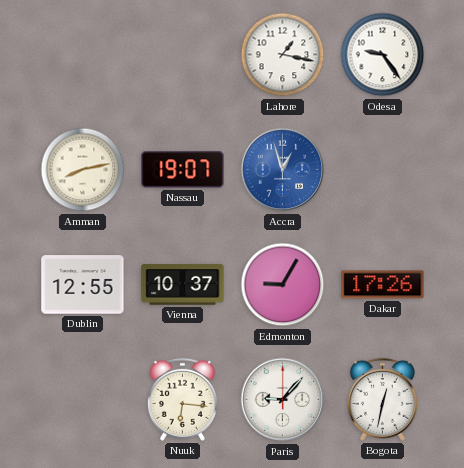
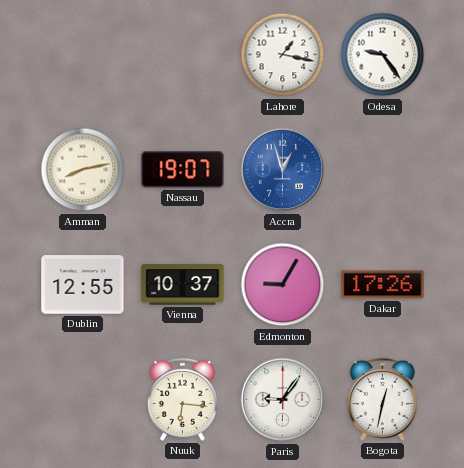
Paris: 9:07 -> 9:06 (283, 400)
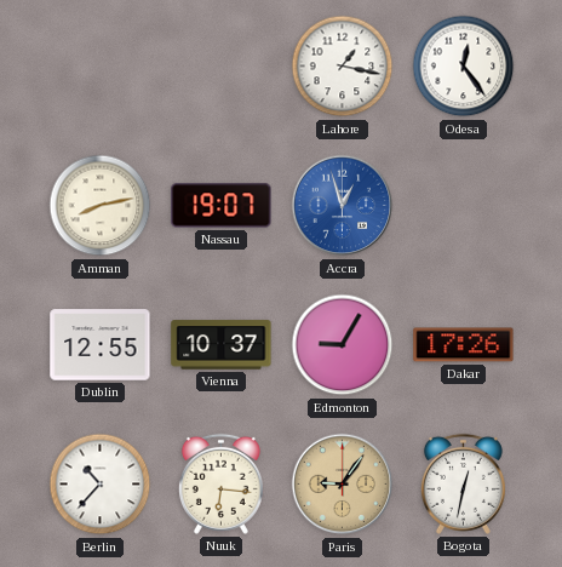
Odesa: 9:24 -> 12:24 (464, 67)
Berlin: none -> 10:37 (101, 485)
Paris dial: white -> champagne (343, 485)
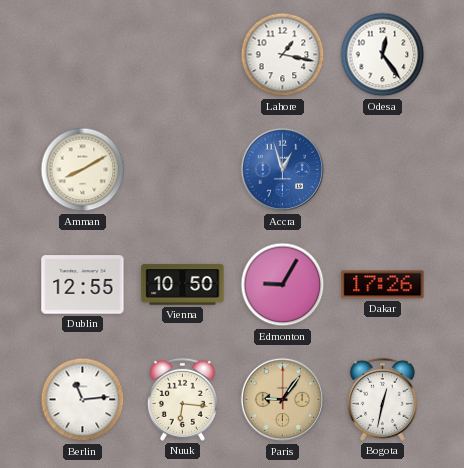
Amman: 8:13 -> 8:10 (83, 170)
Nassau: 19:07 -> none (222, 206)
Vienna: 10:37 -> 10:50 (183, 285)
Berlin: 10:37 -> 11:14 (83, 400)
